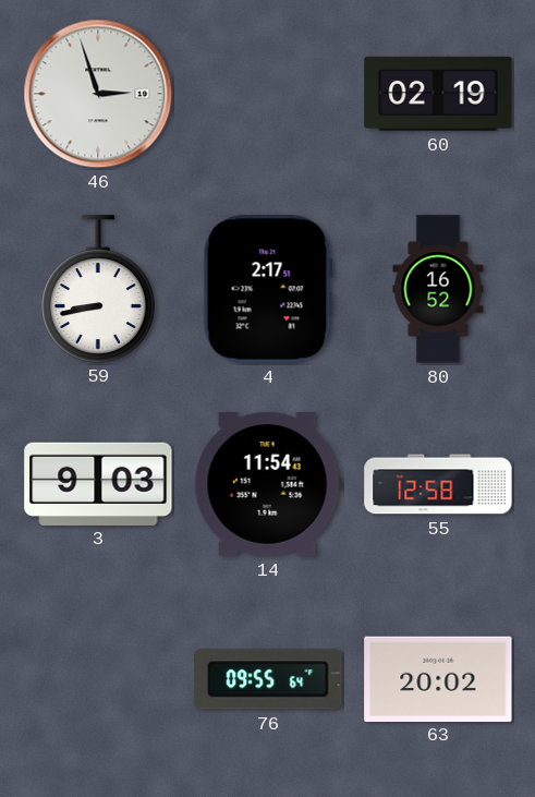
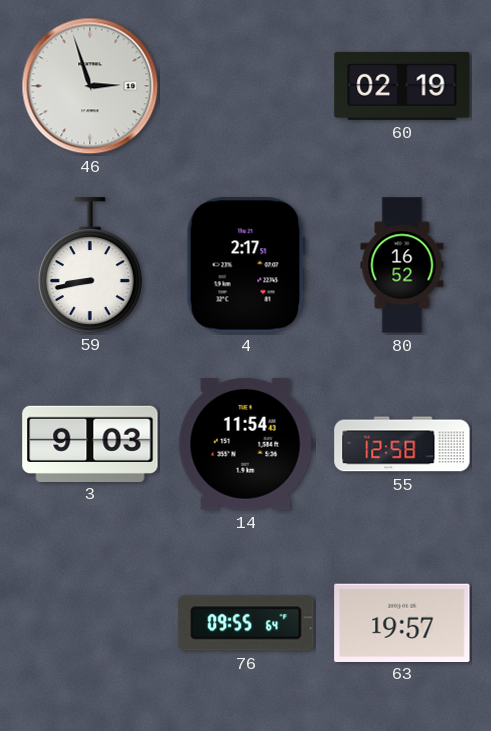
63: 20:02 -> 19:57 (402, 622)
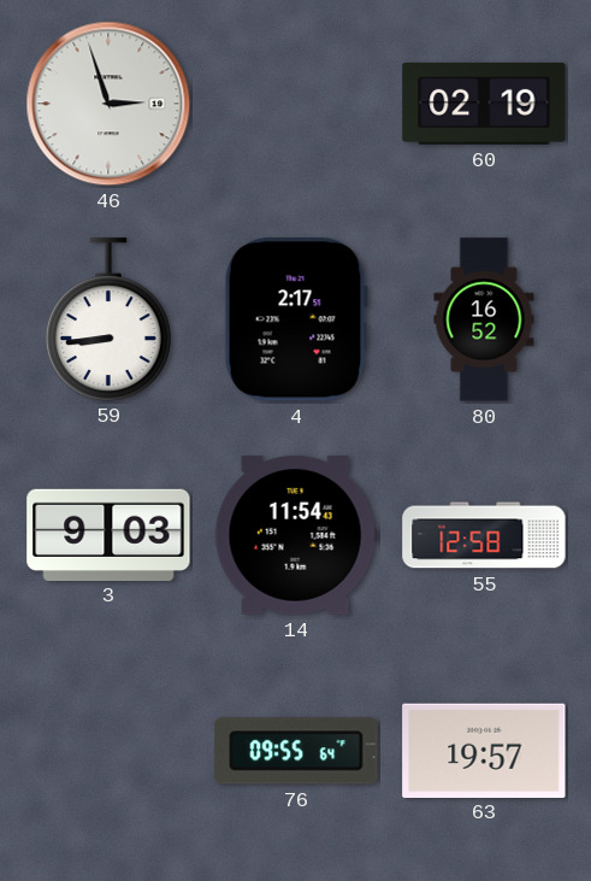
59: 8:43 -> 8:44 (108, 319)
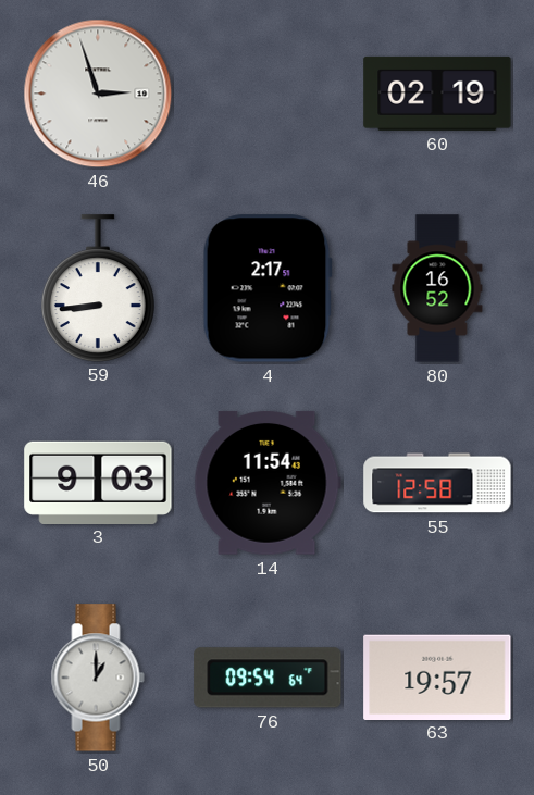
50: none -> 1:00 (98, 678)
76: 09:55 -> 09:54 (268, 678)
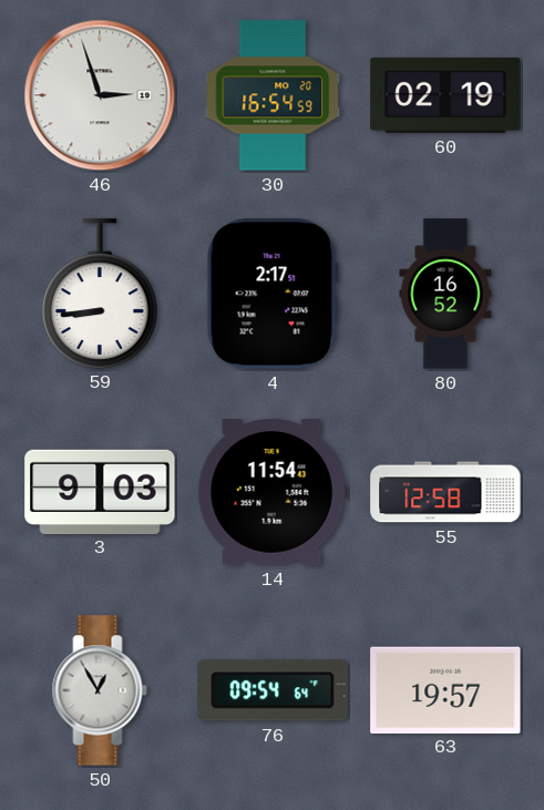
30: none -> 16:54 (273, 95)
50: 1:00 -> 12:55 (100, 690)
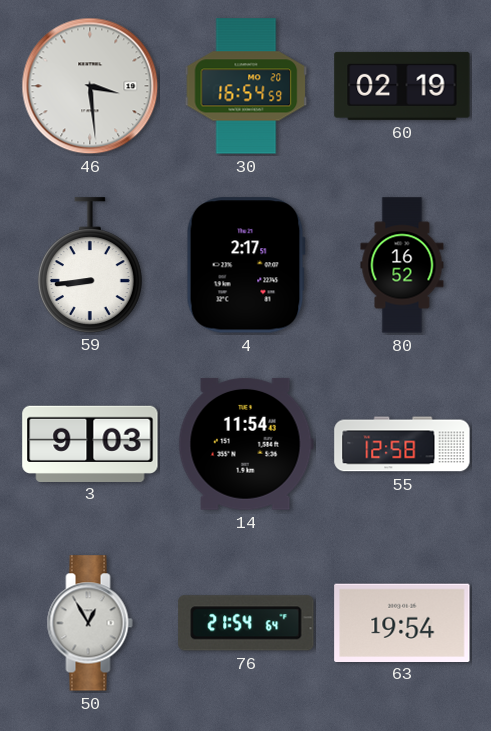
46: 2:57 -> 3:29 (90, 86)
76: 09:54 -> 21:54 (246, 623)
63: 19:57 -> 19:54 (402, 622)
